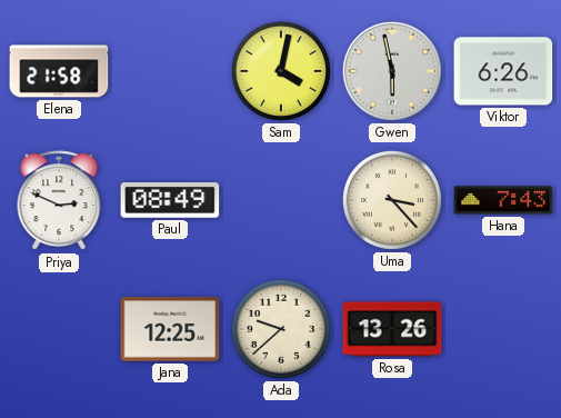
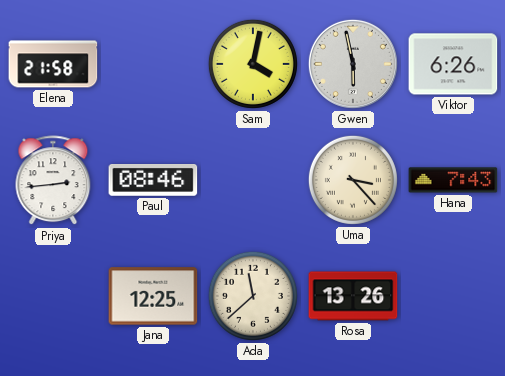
Priya: 2:49 -> 2:44 (53, 181)
Paul: 08:49 -> 08:46 (153, 181)
Ada: 9:38 -> 11:38 (253, 296)
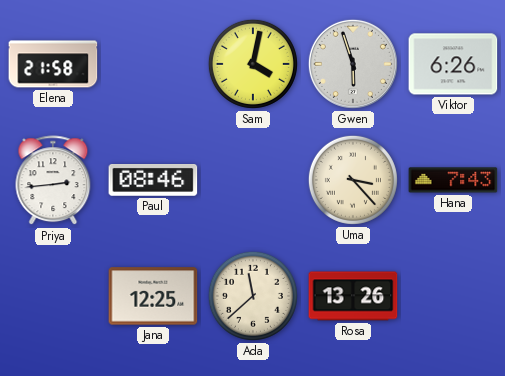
Gwen: 5:58 -> 5:57 (353, 64)
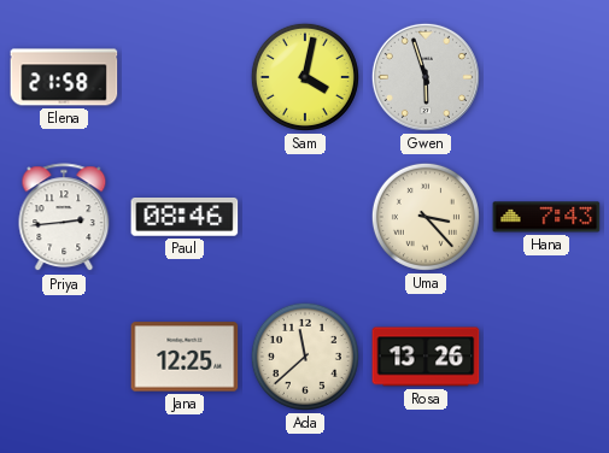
Viktor: 6:26 -> none (453, 64)
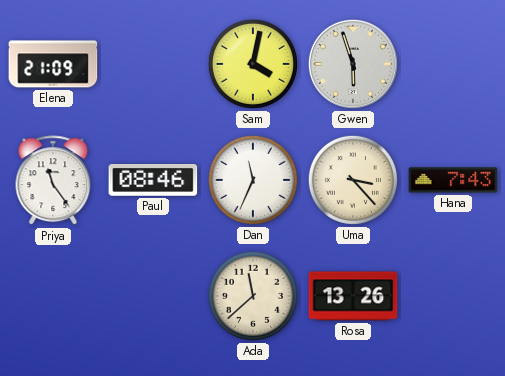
Elena: 21:58 -> 21:09 (53, 64)
Priya: 2:44 -> 11:24 (53, 181)
Dan: none -> 11:34 (253, 180)
Jana: 12:25 -> none (185, 357)
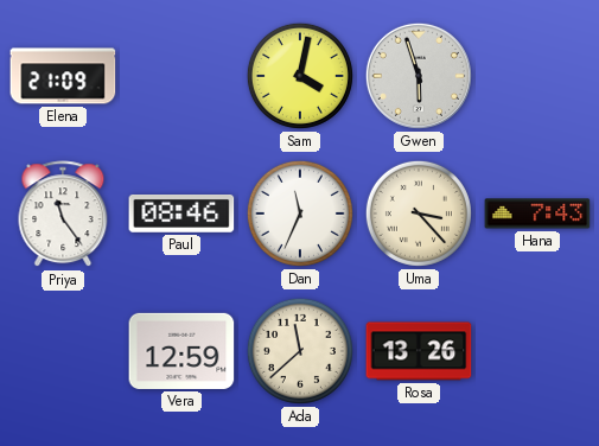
Vera: none -> 12:59 (181, 351)
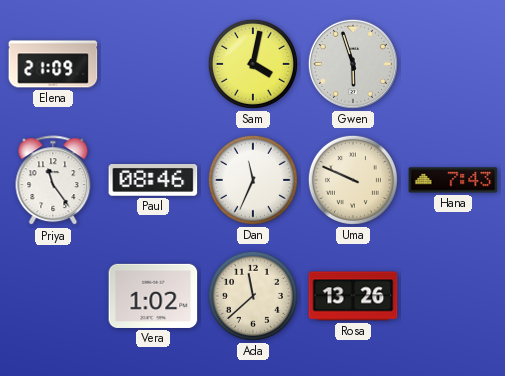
Uma: 3:23 -> 9:49 (353, 180)
Vera: 12:59 -> 1:02 (153, 296)
